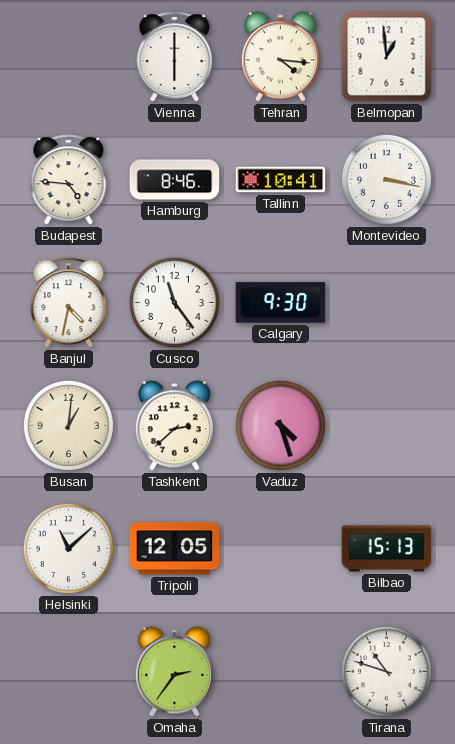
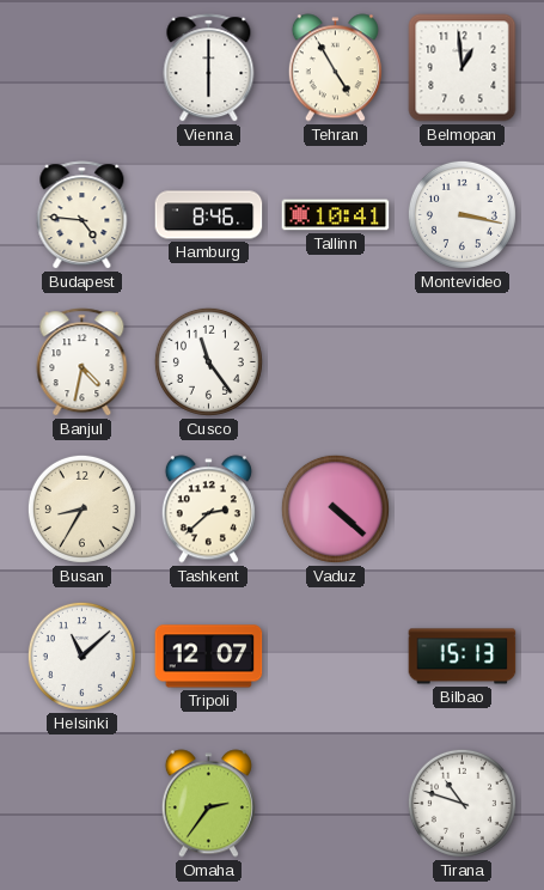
Tehran: 4:16 -> 4:55 (335, 68)
Calgary: 9:30 -> none (281, 303)
Busan: 1:01 -> 8:35 (81, 508)
Vaduz: 4:27 -> 4:22 (335, 508)
Tripoli: 12:05 -> 12:07 (209, 657)
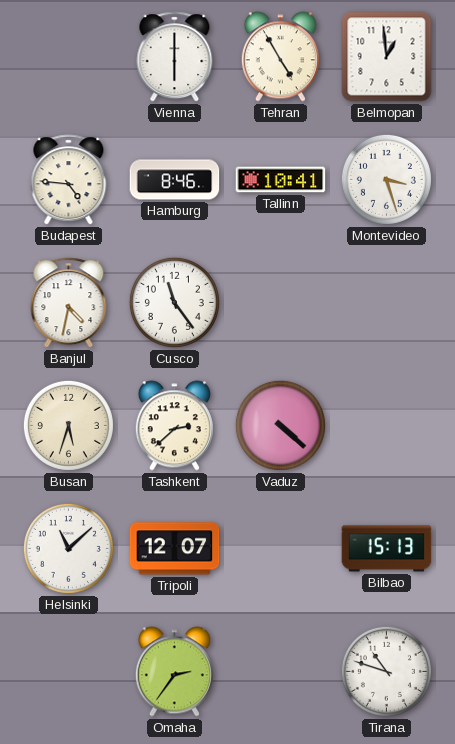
Montevideo: 3:17 -> 3:27 (386, 179)
Busan: 8:35 -> 5:33 (68, 425)
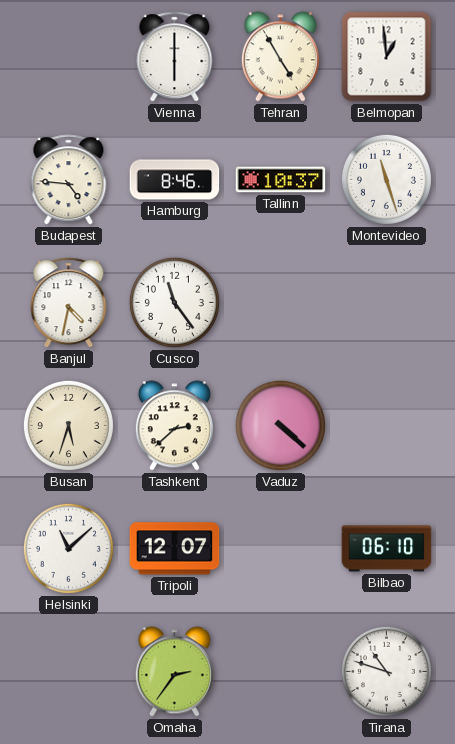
Tallinn: 10:41 -> 10:37 (281, 180)
Montevideo: 3:27 -> 11:27 (386, 179)
Bilbao: 15:13 -> 06:10 (387, 549)
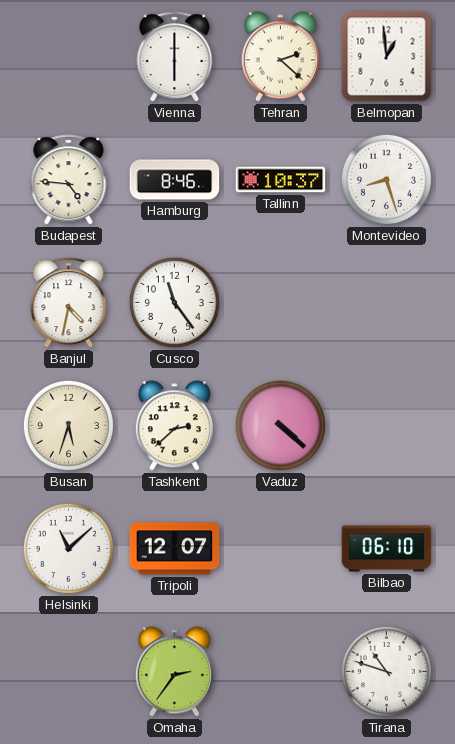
Tehran: 4:55 -> 2:22 (280, 57)
Montevideo: 11:27 -> 8:27 (386, 179)
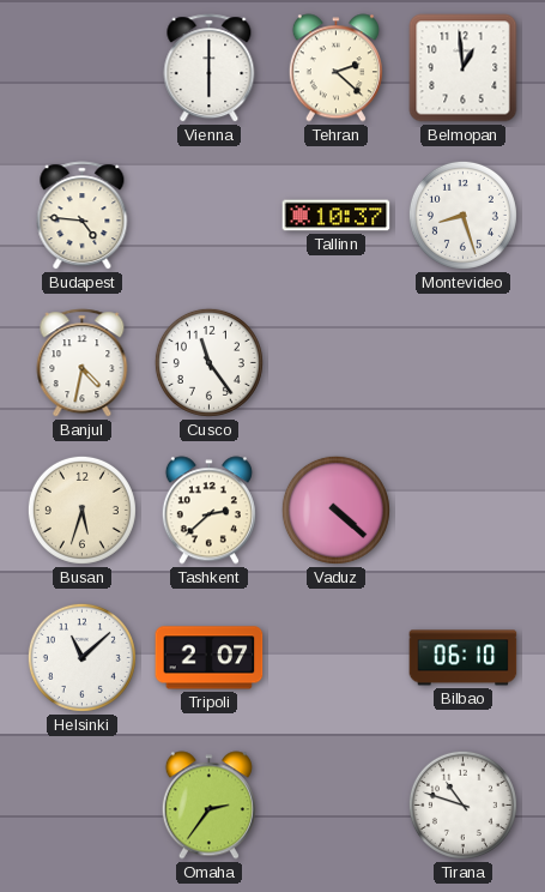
Hamburg: 8:46 -> none (175, 180)
Tripoli: 12:07 -> 2:07 (210, 658)
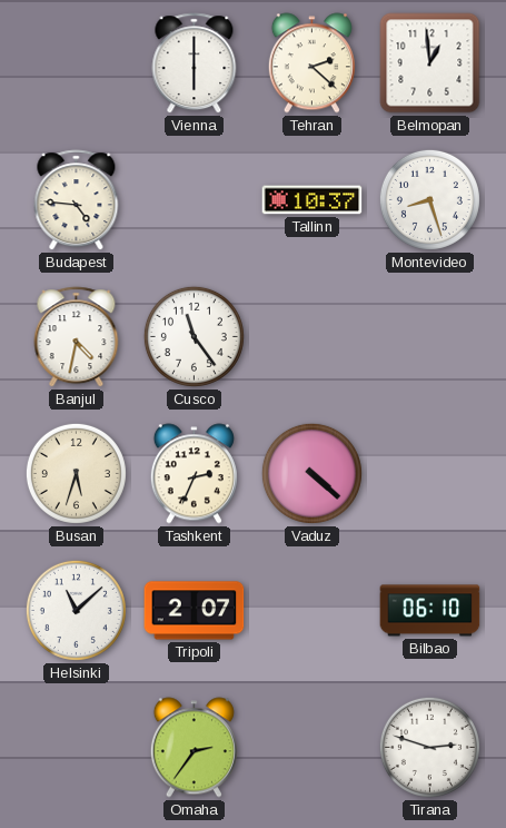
Tashkent: 2:38 -> 2:34 (194, 474)
Tirana: 10:48 -> 2:48 (429, 747)
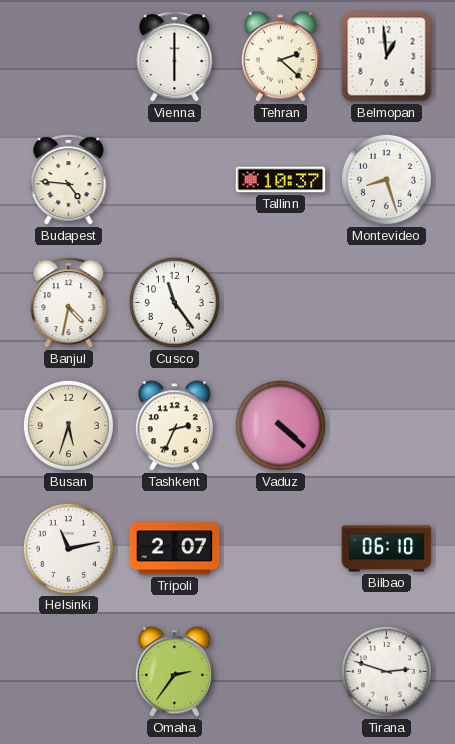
Helsinki: 11:08 -> 11:13 (68, 548)
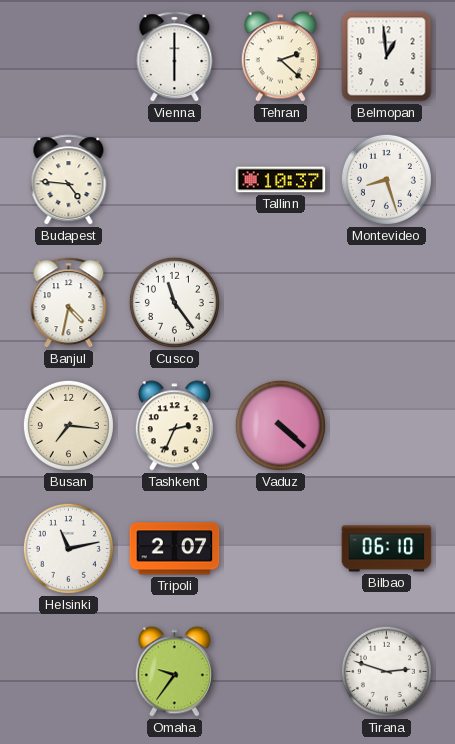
Busan: 5:33 -> 7:16 (68, 425)
Omaha: 2:36 -> 9:36 (174, 672)
